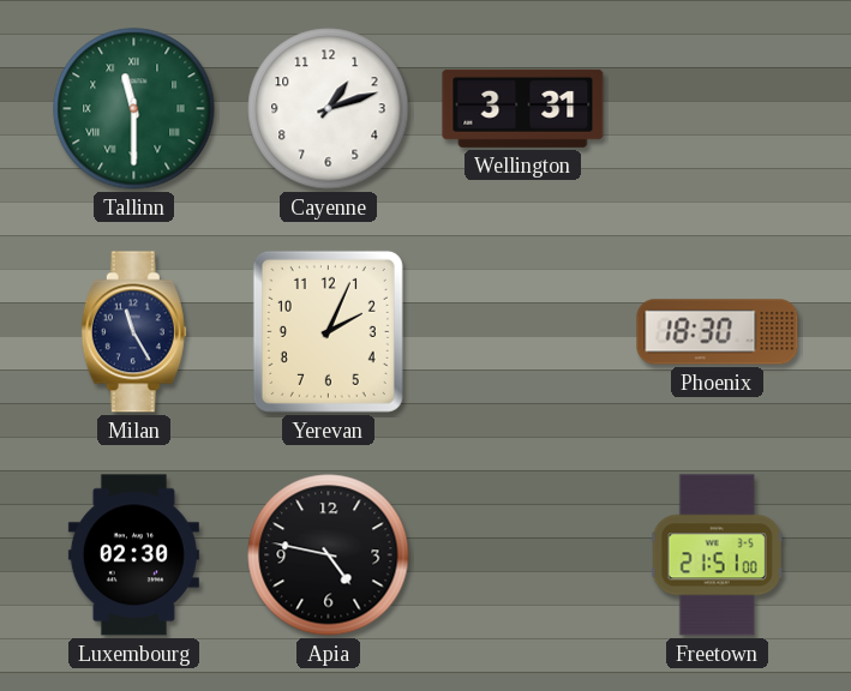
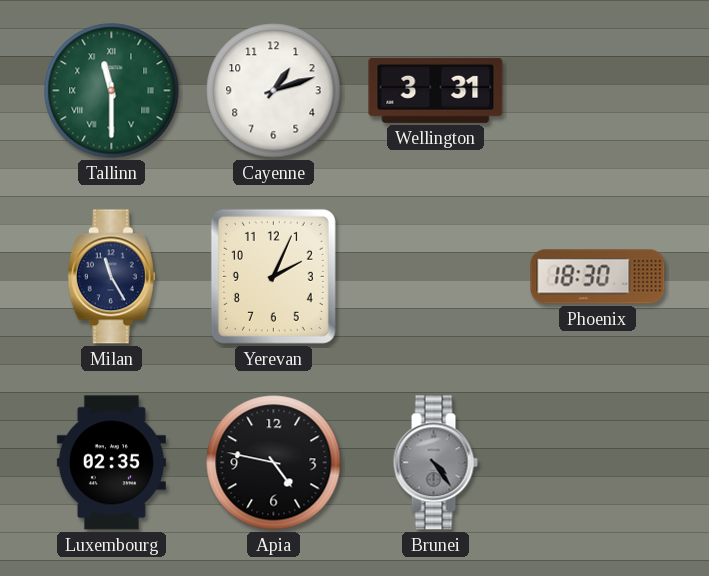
Luxembourg: 02:30 -> 02:35 (111, 463)
Brunei: none -> 4:24 (435, 463)
Freetown: 21:51 -> none (717, 555)
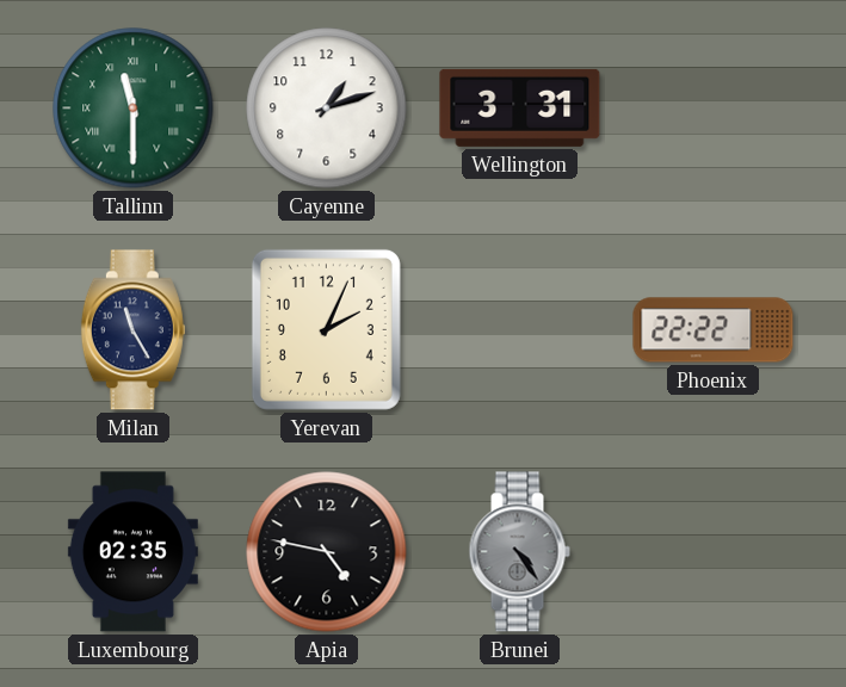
Phoenix: 18:30 -> 22:22 (714, 330)
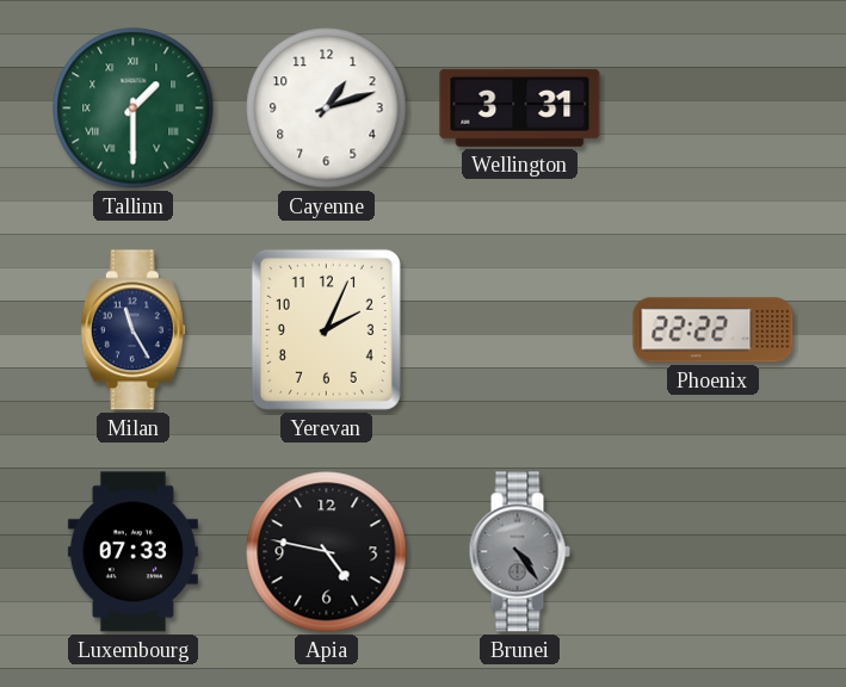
Tallinn: 11:30 -> 1:30 (134, 109)
Luxembourg: 02:35 -> 07:33 (132, 552)
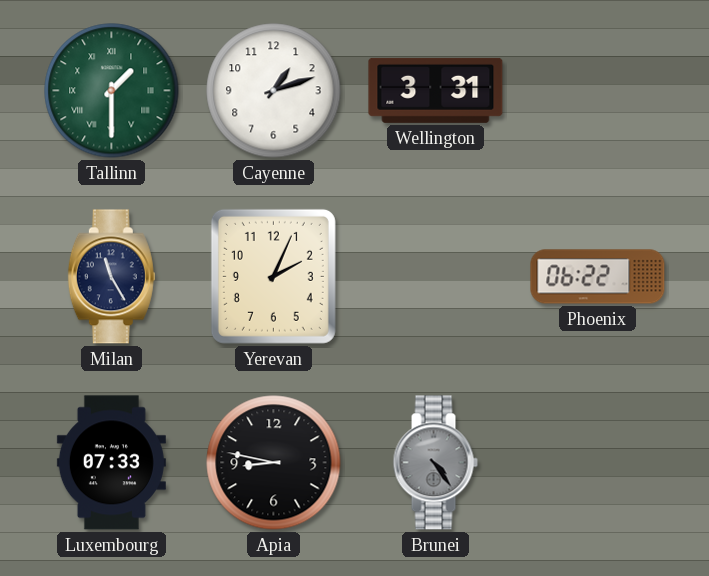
Phoenix: 22:22 -> 06:22 (598, 277)
Apia: 4:47 -> 8:47 (274, 463)
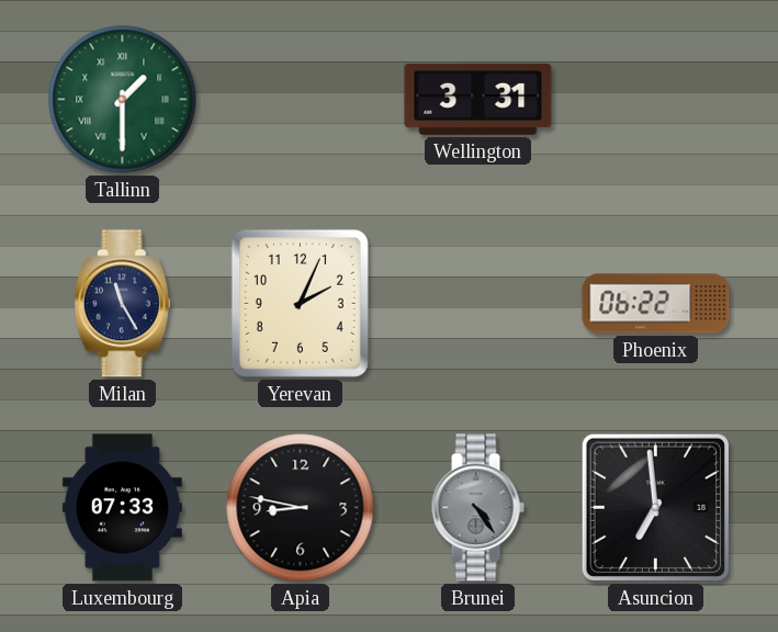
Cayenne: 1:12 -> none (274, 91)
Asuncion: none -> 6:59 (655, 507)
